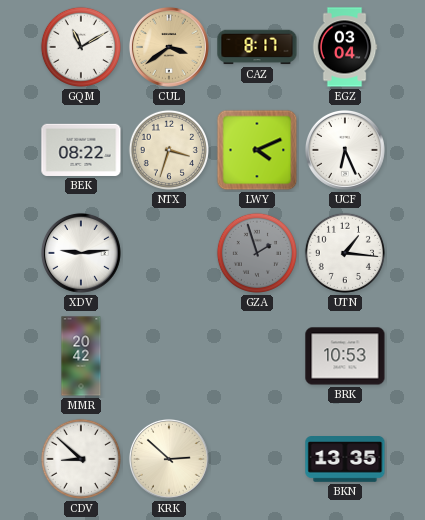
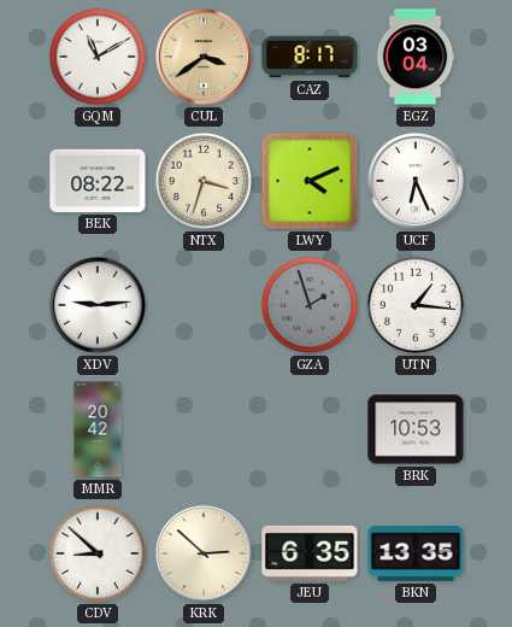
JEU: none -> 6:35 (310, 553)
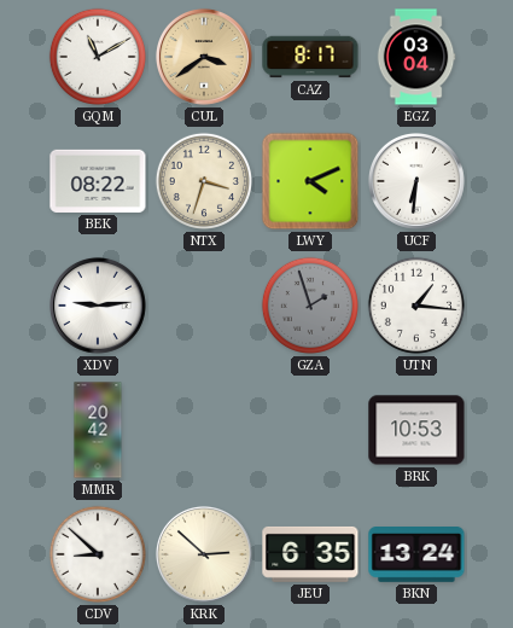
UCF: 6:26 -> 6:31 (416, 181)
BKN: 13:35 -> 13:24 (416, 556)
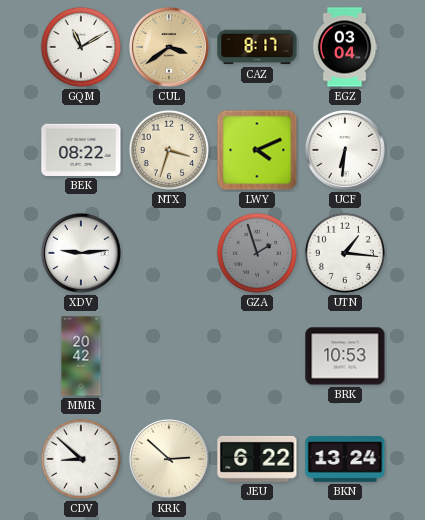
JEU: 6:35 -> 6:22 (257, 459)
